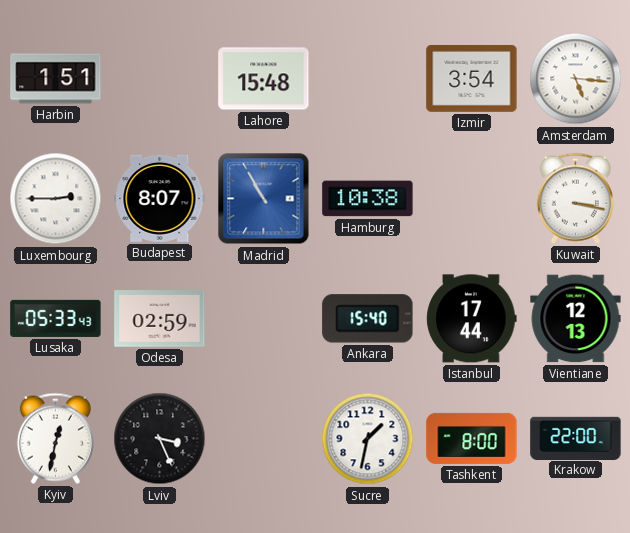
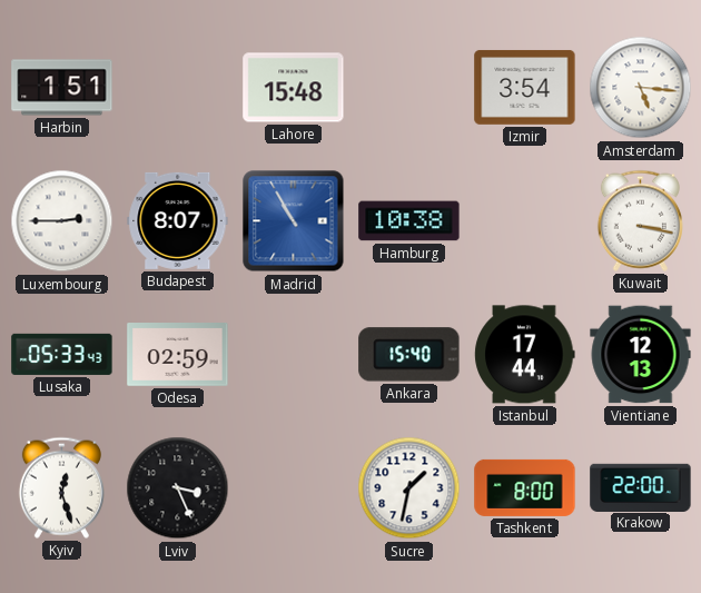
Kyiv: 12:32 -> 12:27 (61, 487)
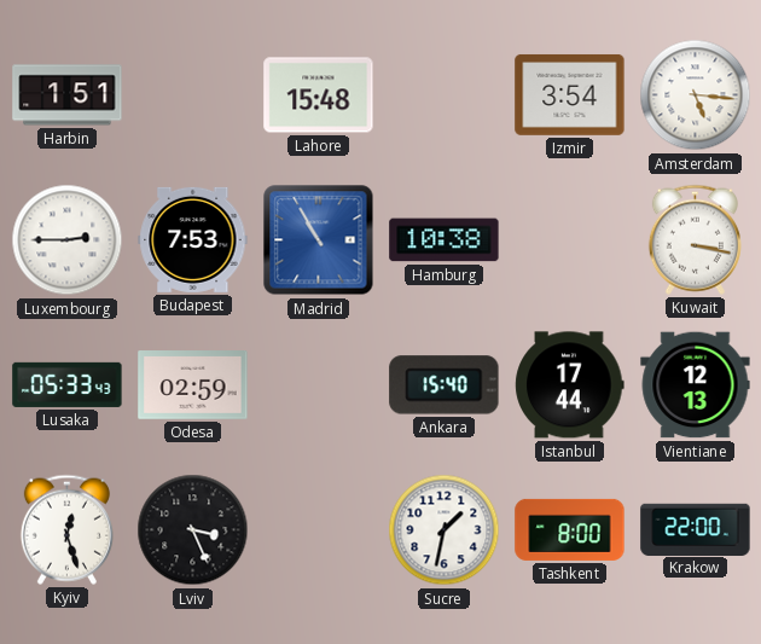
Budapest: 8:07 -> 7:53 (193, 239)
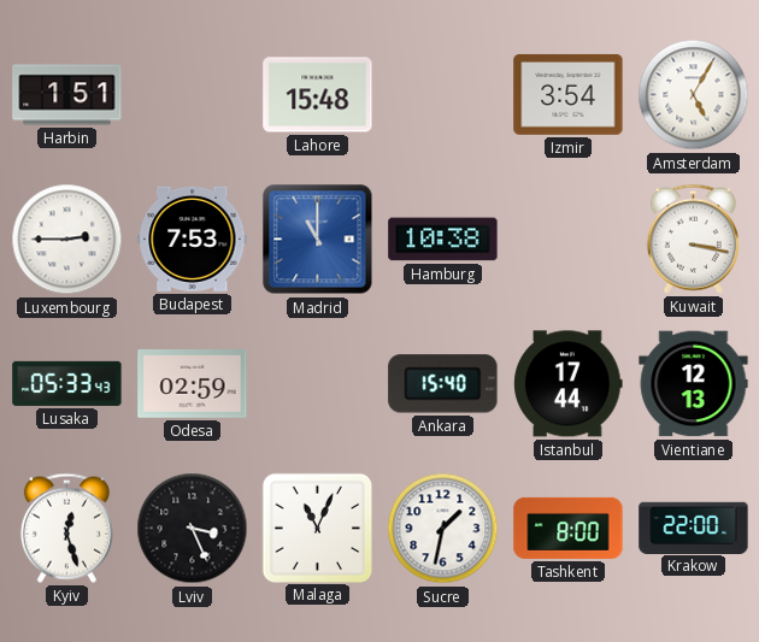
Amsterdam: 5:16 -> 5:05 (694, 95)
Madrid: 10:55 -> 11:00 (318, 240)
Malaga: none -> 11:04 (317, 528)
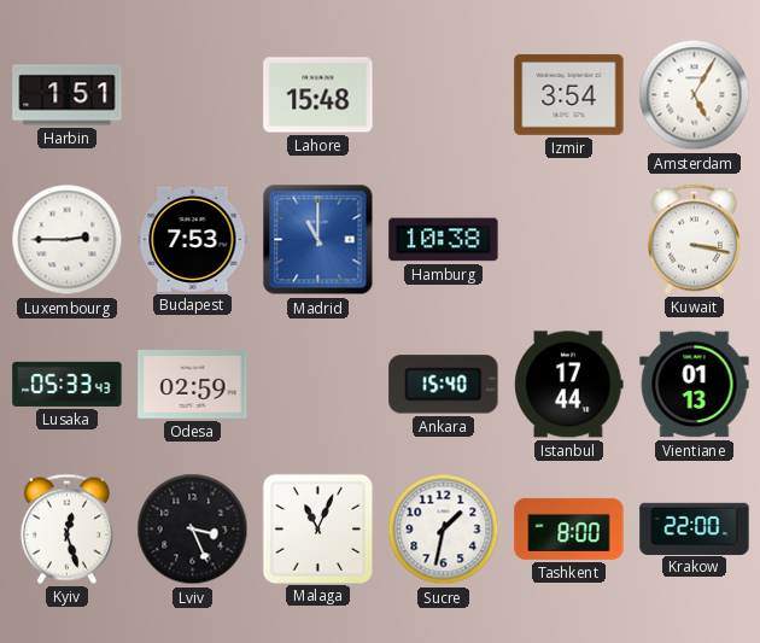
Vientiane: 12:13 -> 01:13 (695, 385)
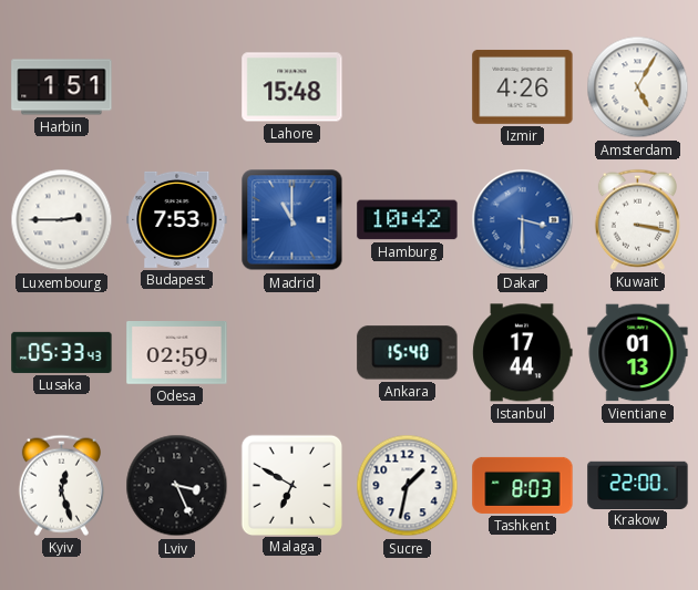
Izmir: 3:54 -> 4:26 (523, 87)
Hamburg: 10:38 -> 10:42 (408, 220)
Dakar: none -> 3:30 (523, 220)
Malaga: 11:04 -> 6:50 (291, 485)
Tashkent: 8:00 -> 8:03 (523, 485)
